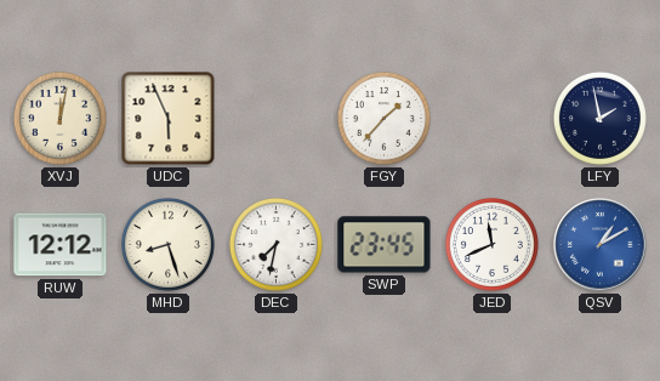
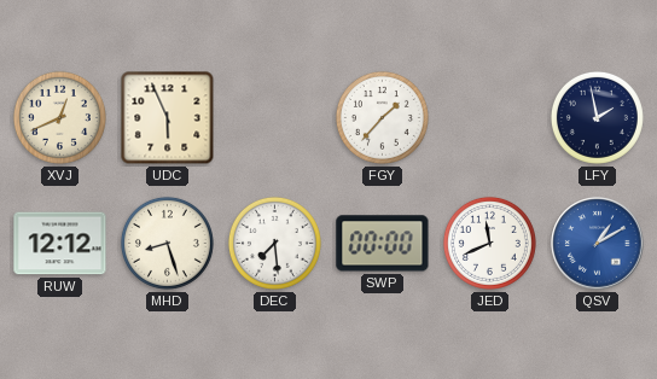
XVJ: 12:02 -> 12:41 (59, 117)
DEC: 7:32 -> 7:29 (274, 243)
SWP: 23:45 -> 00:00 (383, 244)
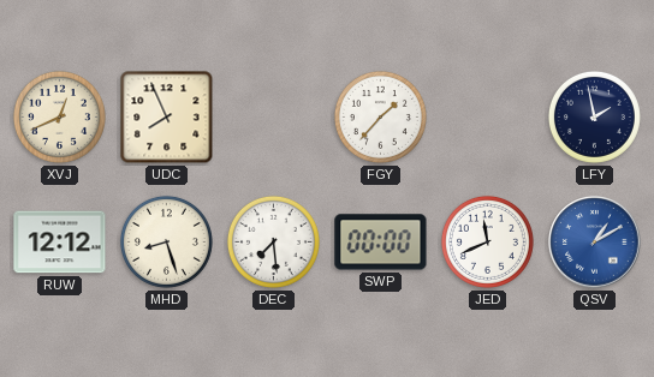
UDC: 5:56 -> 7:56 (167, 118)
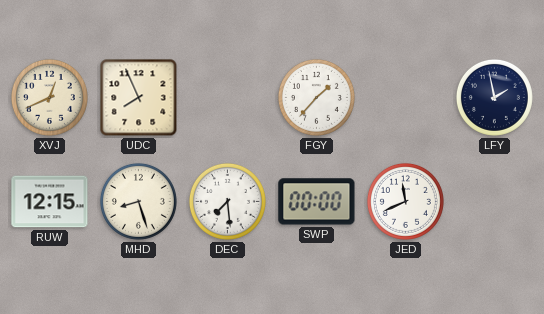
RUW: 12:12 -> 12:15 (50, 202)
QSV: 1:10 -> none (595, 243)
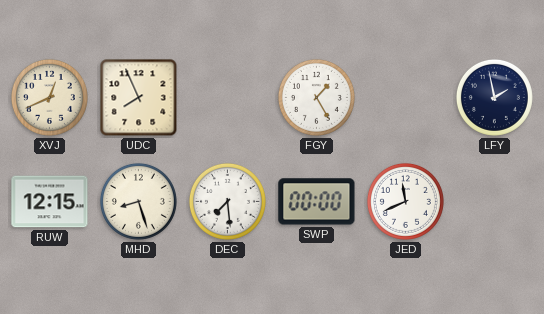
FGY: 1:37 -> 1:25 (316, 97)
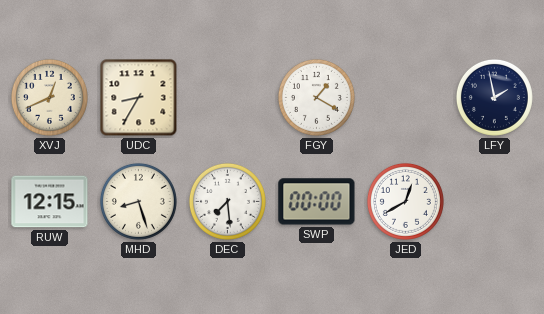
UDC: 7:56 -> 8:35 (139, 98)
FGY: 1:25 -> 1:20 (316, 97)
JED: 11:41 -> 12:40 (405, 201)
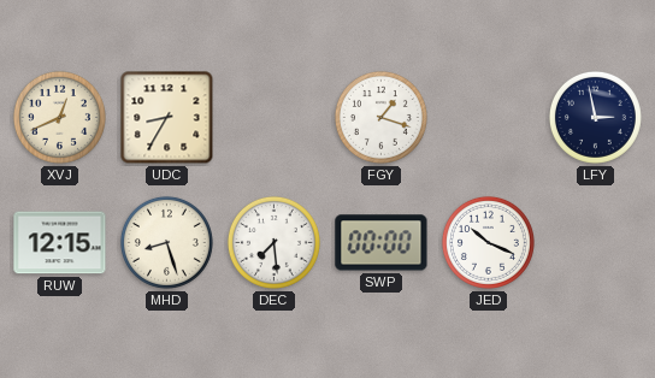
FGY: 1:20 -> 1:18 (380, 117)
LFY: 1:58 -> 2:58 (595, 117)
JED: 12:40 -> 10:19 (488, 242)
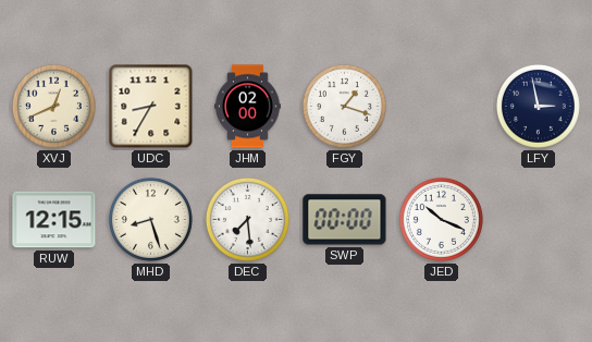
JHM: none -> 02:00 (248, 107)
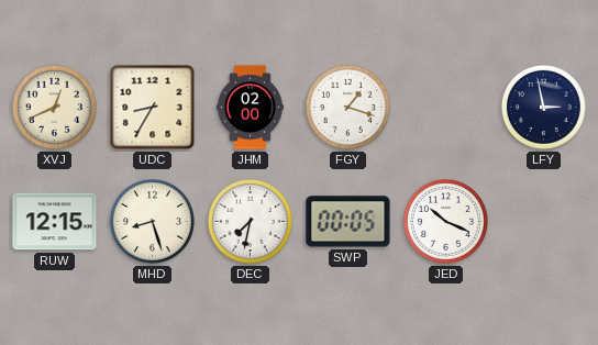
DEC: 7:29 -> 7:32 (250, 221)
SWP: 00:00 -> 00:05 (348, 222)
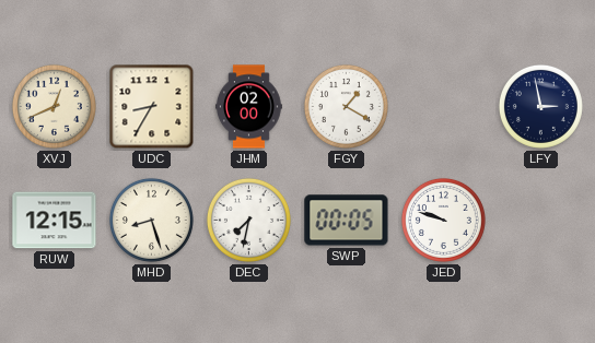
FGY: 1:18 -> 1:20 (346, 106)
JED: 10:19 -> 9:48 (443, 220)
